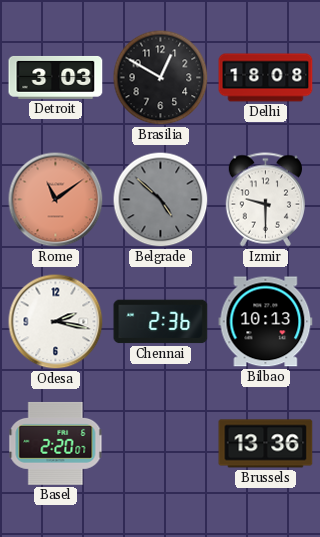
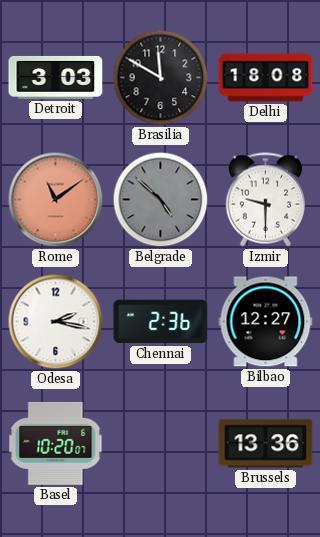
Brasilia: 12:50 -> 11:50 (161, 78)
Bilbao: 10:13 -> 12:27 (266, 322)
Basel: 2:20 -> 10:20 (56, 443)
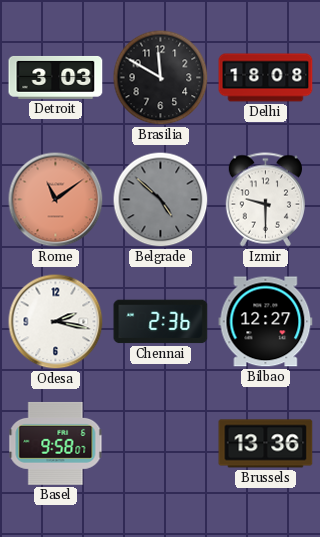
Basel: 10:20 -> 9:58 (56, 443)
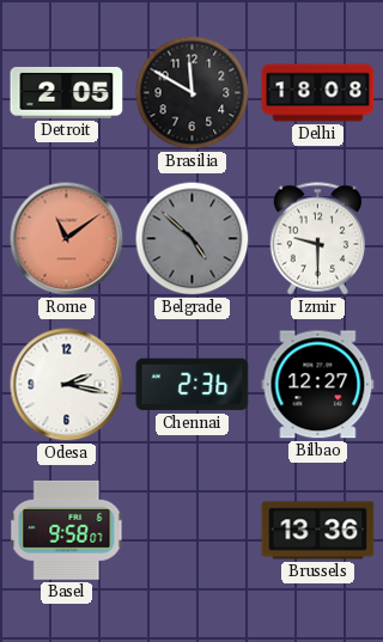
Detroit: 3:03 -> 2:05 (67, 92)
